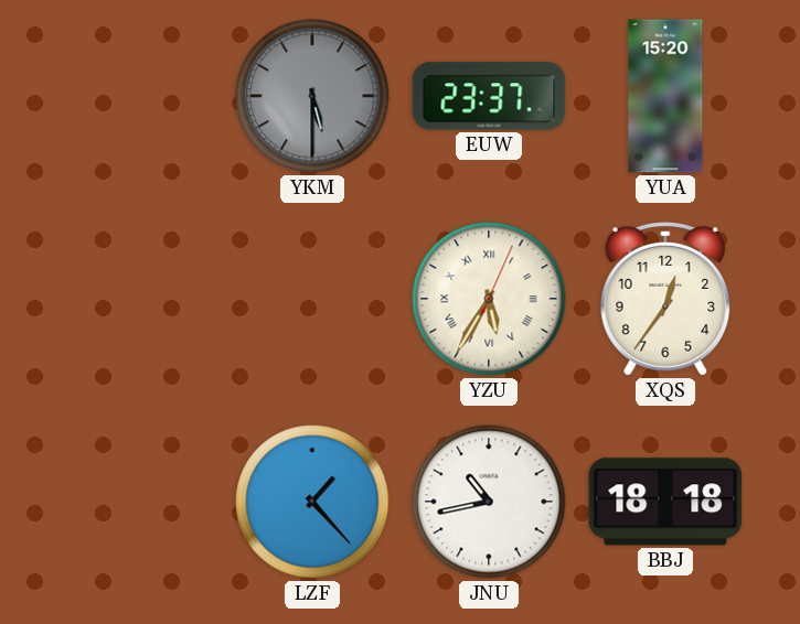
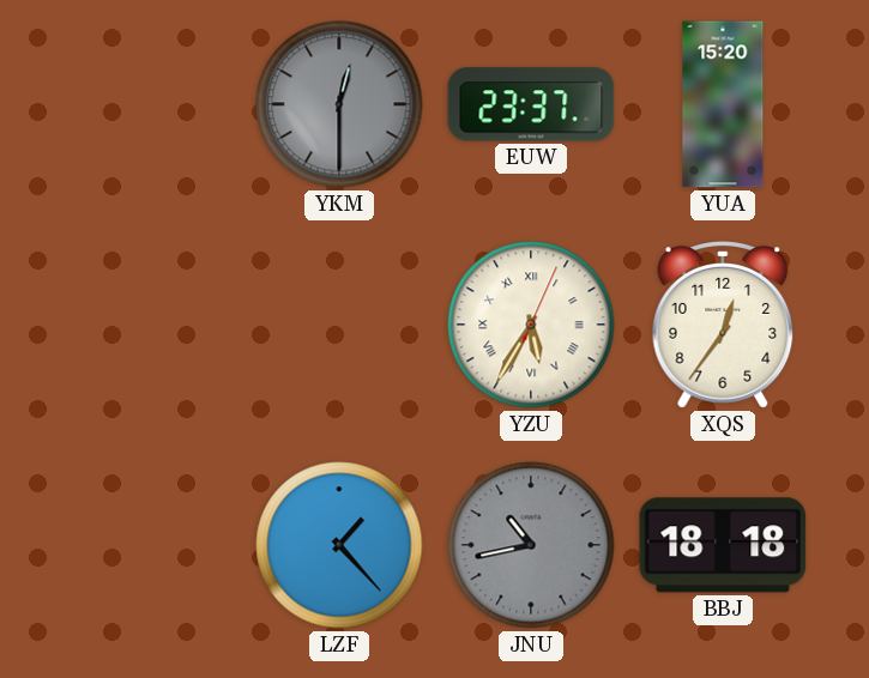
YKM: 5:30 -> 12:30 (339, 104)
JNU dial: white -> grey (531, 545)
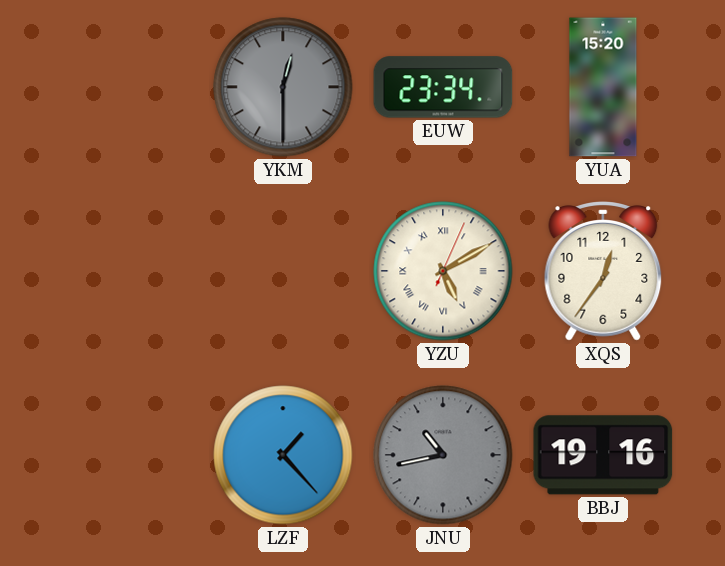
EUW: 23:37 -> 23:34 (443, 87)
YZU: 5:35 -> 5:10 (443, 271)
BBJ: 18:18 -> 19:16 (603, 455)
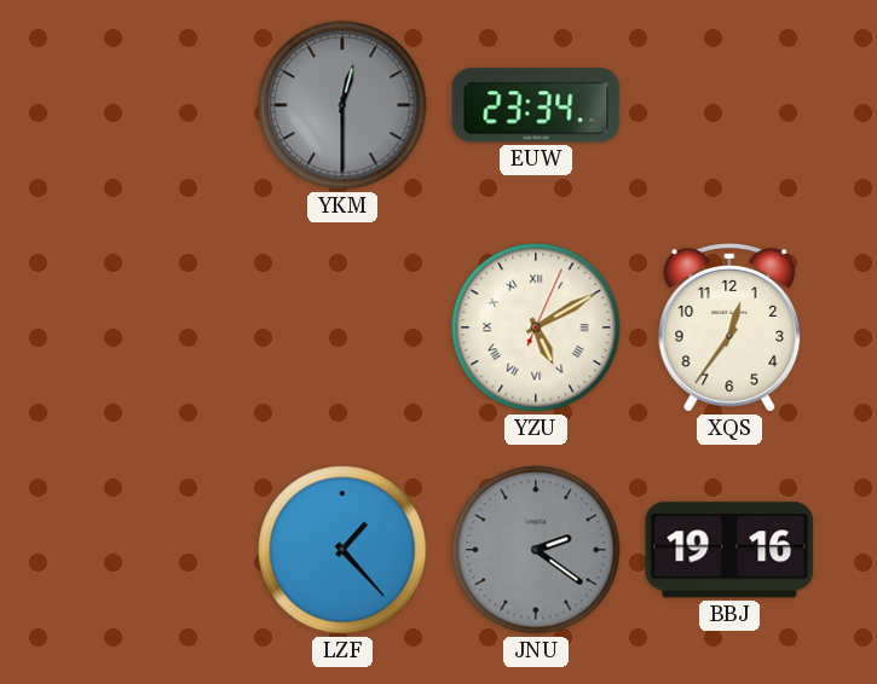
YUA: 15:20 -> none (603, 87)
JNU: 10:43 -> 2:21 (536, 550)
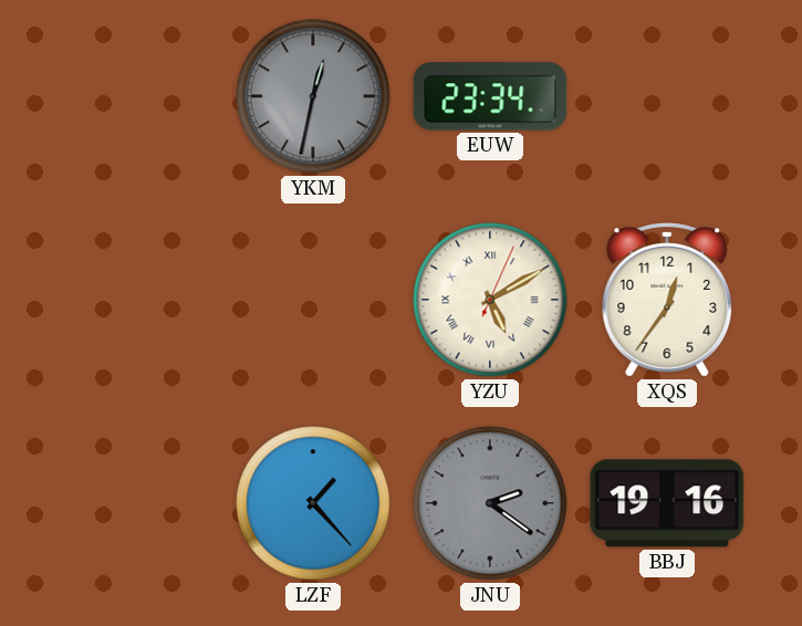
YKM: 12:30 -> 12:32 (313, 96)
